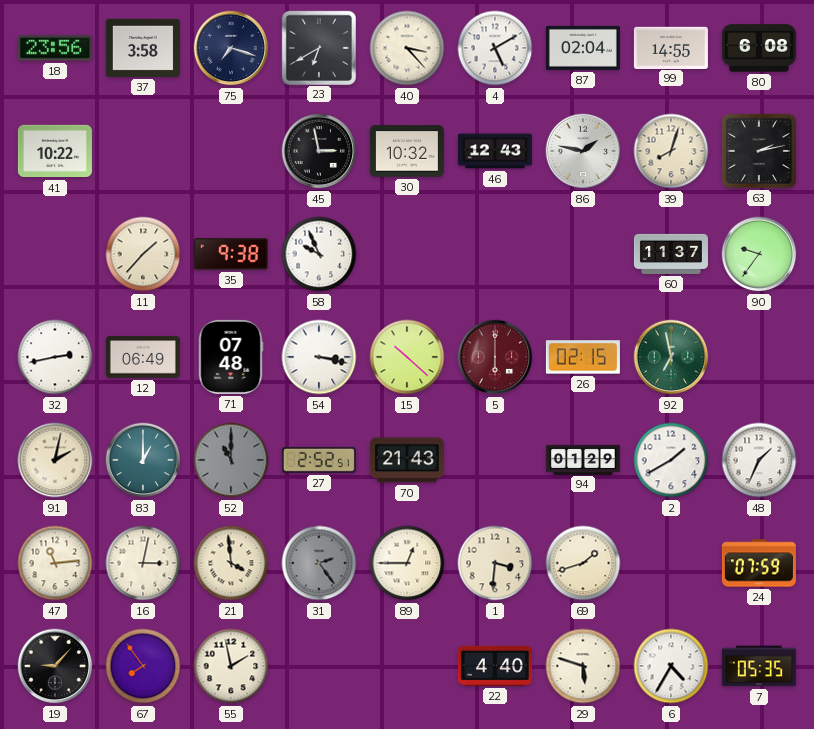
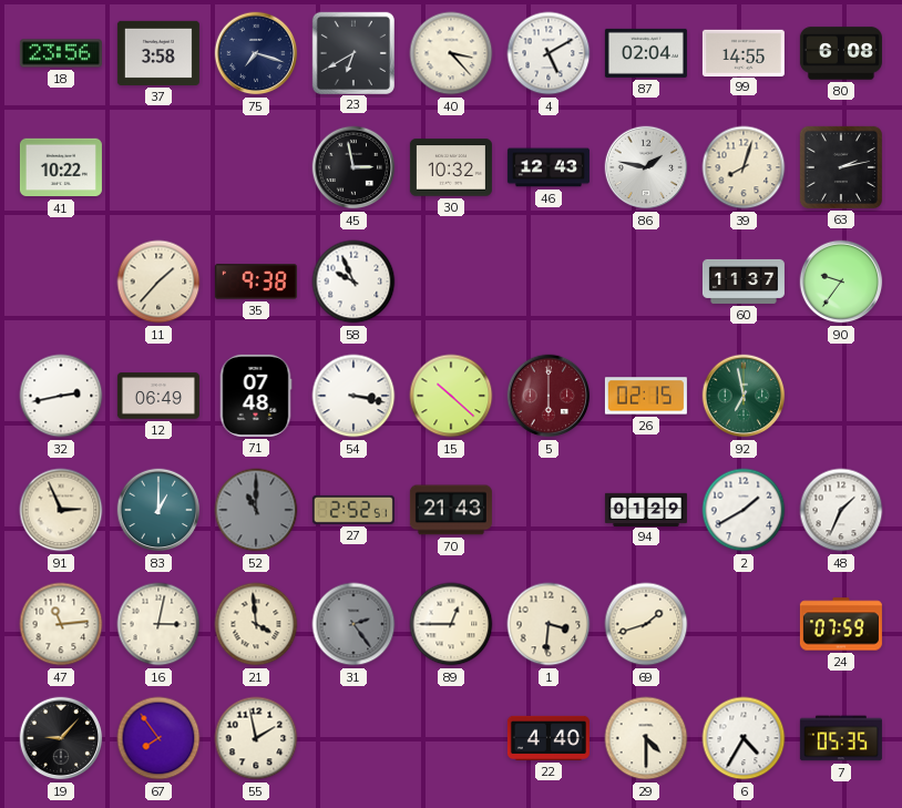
91: 2:02 -> 2:56 (61, 510)
29: 5:48 -> 4:30 (646, 738)
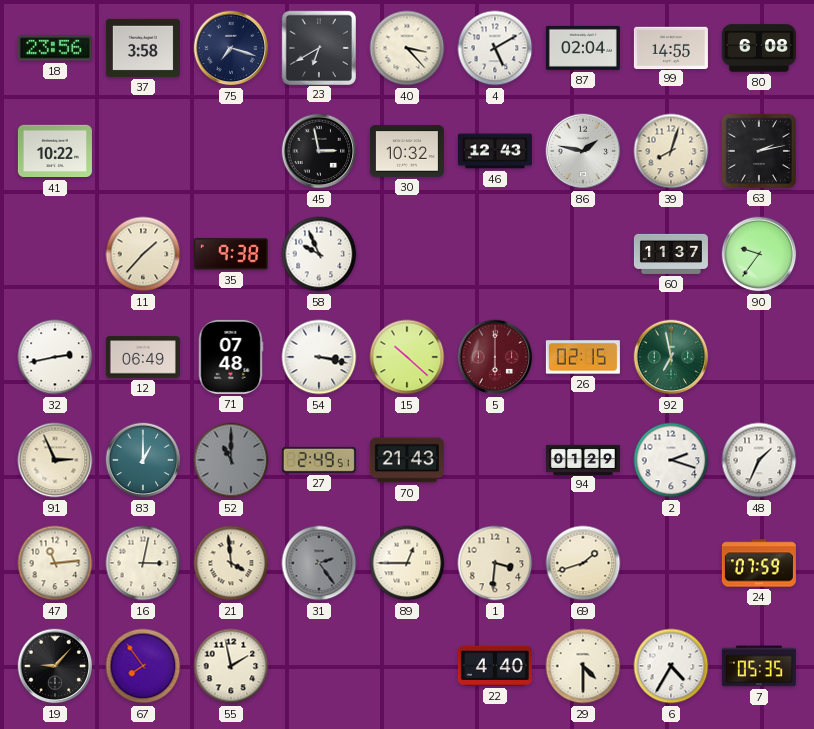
27: 2:52 -> 2:49 (319, 460)
2: 1:40 -> 2:18 (671, 460)
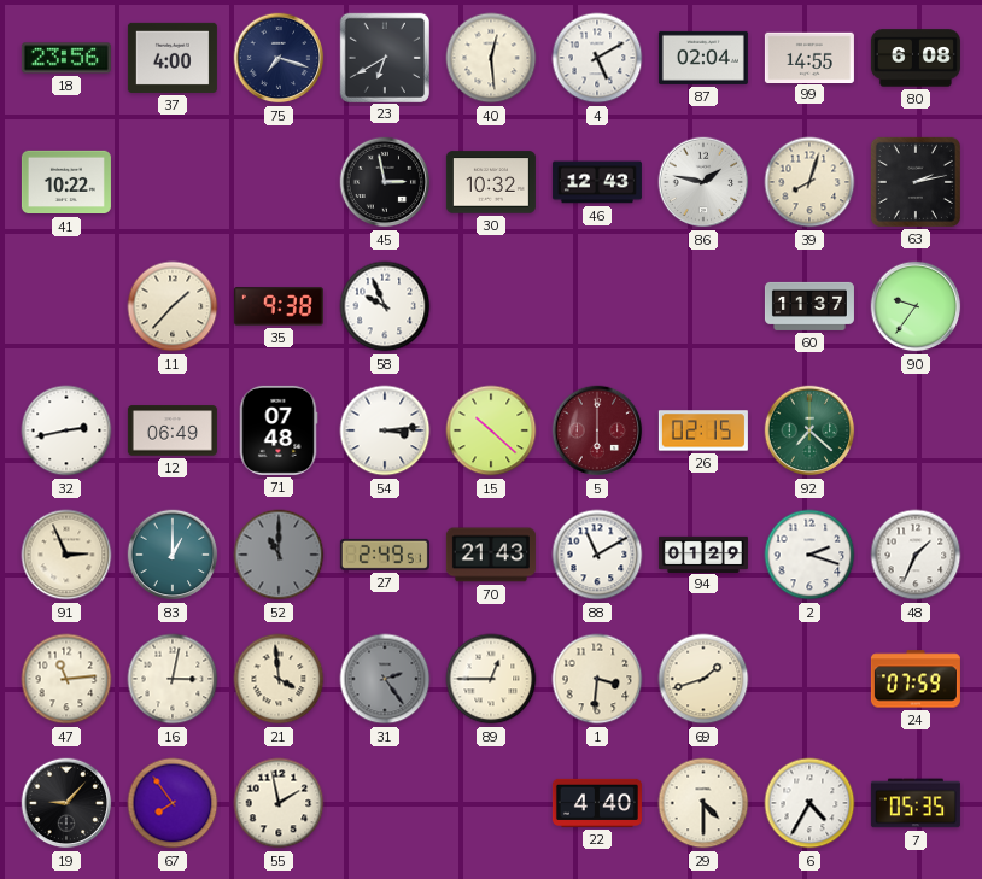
37: 3:58 -> 4:00 (173, 58)
40: 3:23 -> 12:29 (491, 58)
54: 3:17 -> 3:14 (385, 430)
92: 6:58 -> 7:22 (809, 430)
88: none -> 11:10 (597, 555)
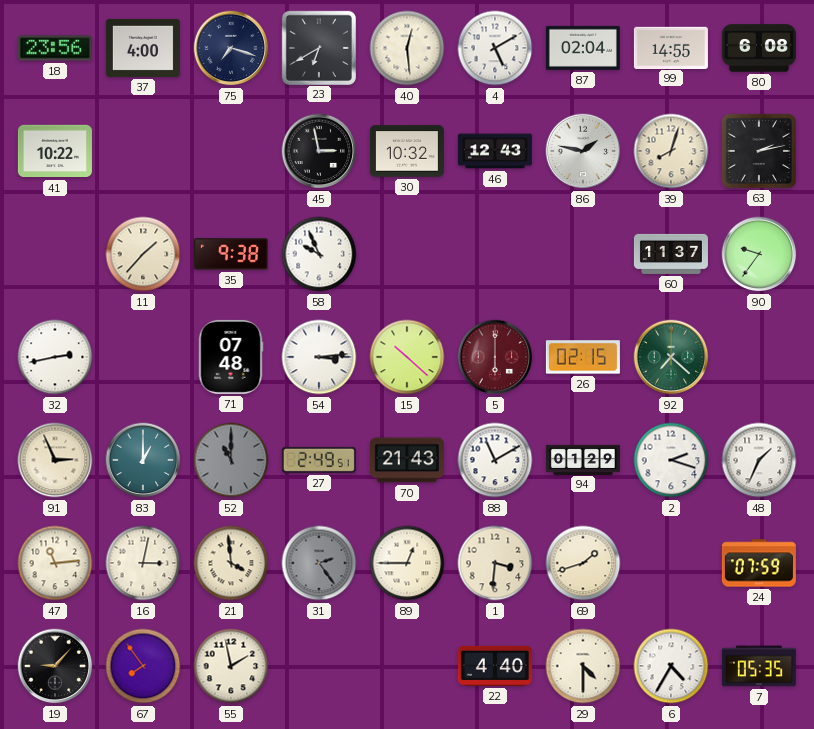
12: 06:49 -> none (173, 430)
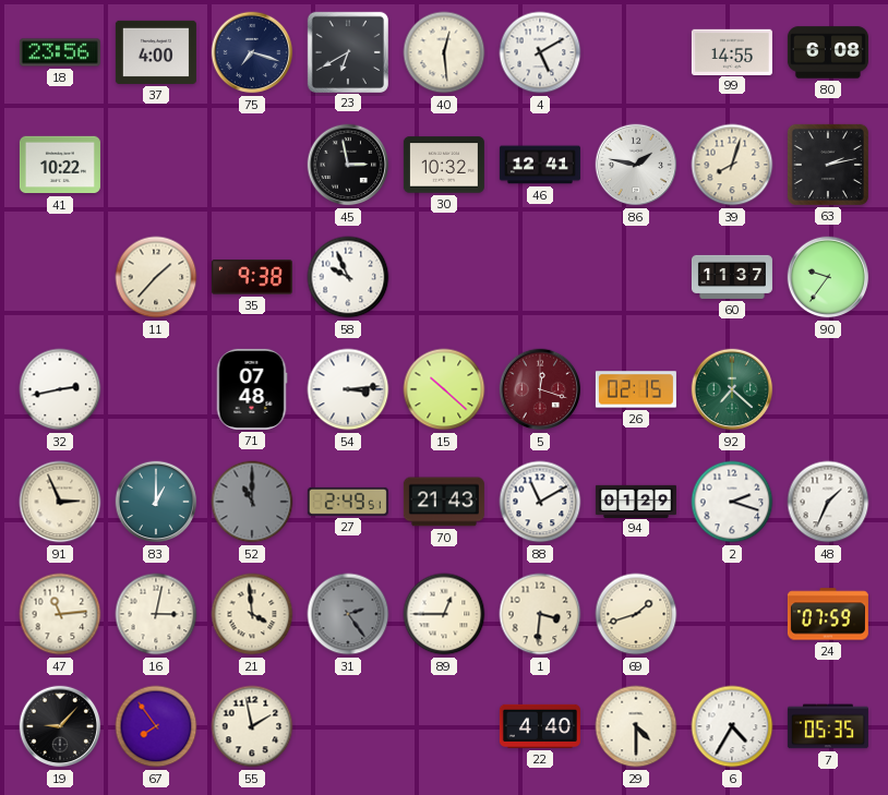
87: 02:04 -> none (583, 48)
46: 12:43 -> 12:41 (540, 165)
5: 6:00 -> 12:18 (540, 389)
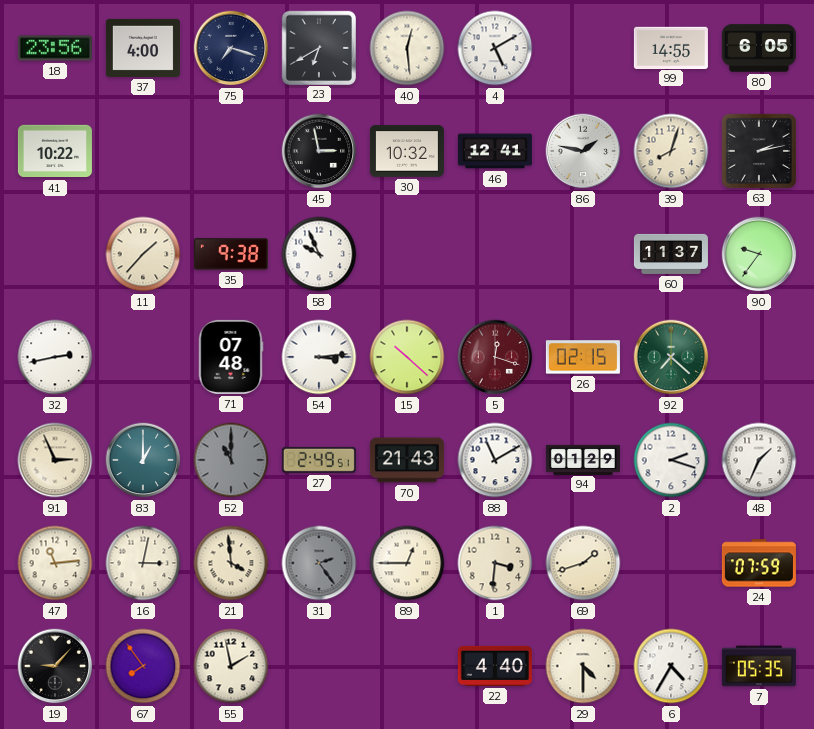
80: 6:08 -> 6:05 (759, 48)
